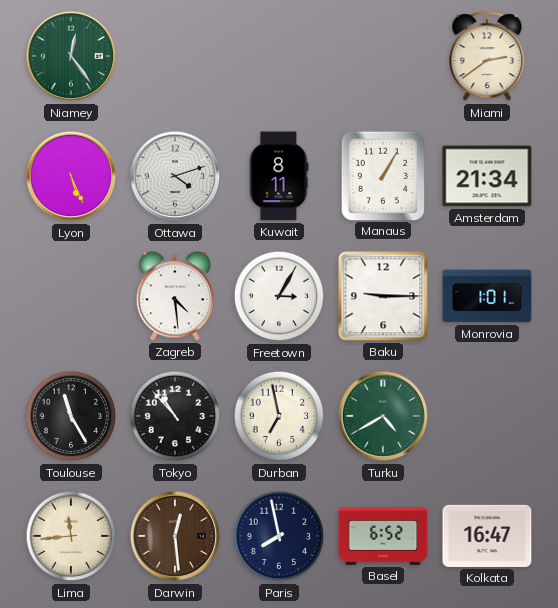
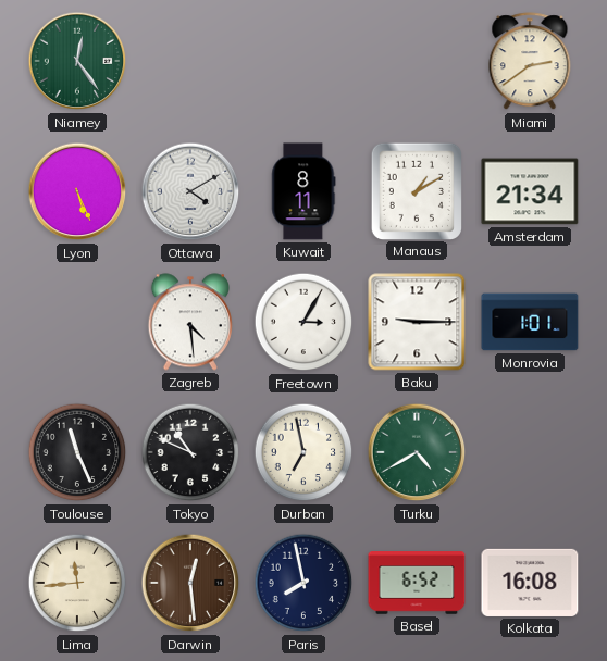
Ottawa: 4:12 -> 4:10 (190, 191)
Manaus: 1:05 -> 1:10 (416, 190)
Toulouse: 11:25 -> 11:26 (77, 452)
Tokyo: 10:53 -> 10:49 (190, 452)
Kolkata: 16:47 -> 16:08 (530, 583)
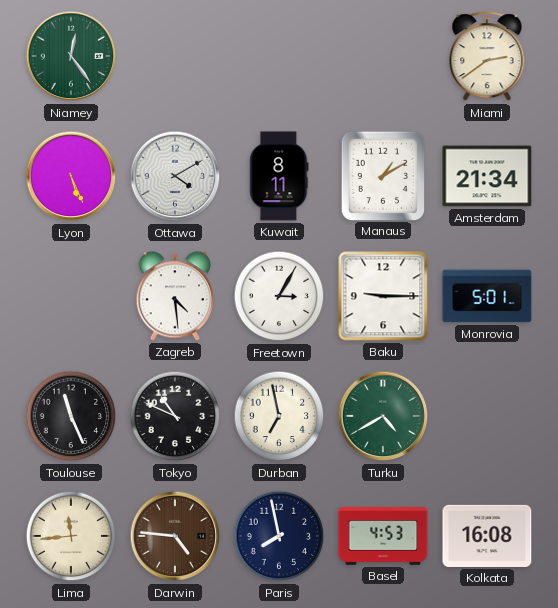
Monrovia: 1:01 -> 5:01 (487, 296)
Darwin: 12:29 -> 4:46 (175, 536)
Basel: 6:52 -> 4:53 (383, 536)
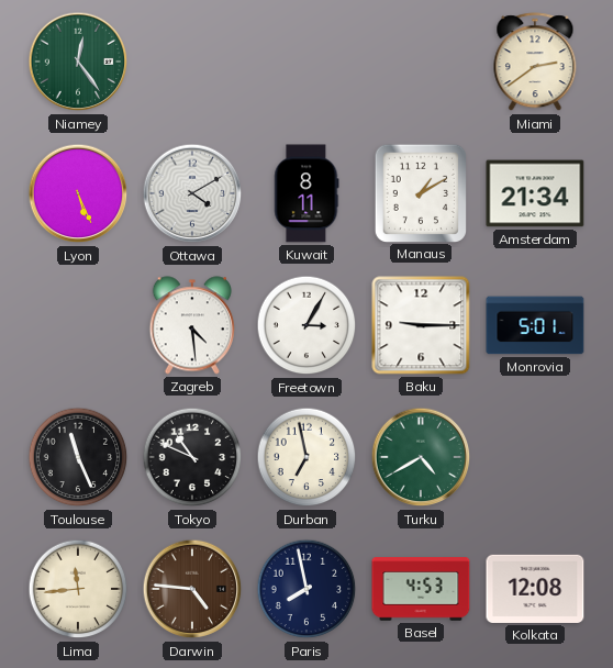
Kolkata: 16:08 -> 12:08 (535, 589)
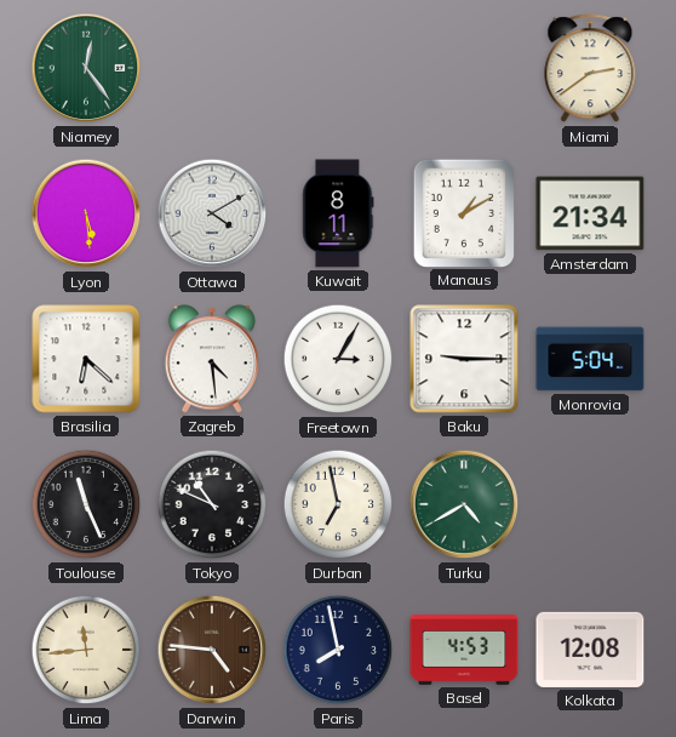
Lyon: 5:26 -> 5:29 (86, 213)
Brasilia: none -> 6:22 (86, 359)
Monrovia: 5:01 -> 5:04 (590, 359)
